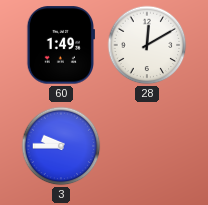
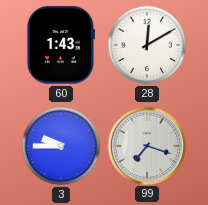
60: 1:49 -> 1:43 (60, 45)
99: none -> 7:18 (146, 145)
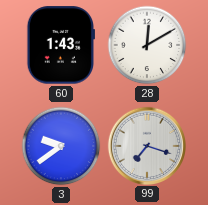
3: 9:45 -> 9:39 (61, 146)
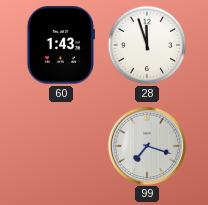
28: 12:10 -> 11:57 (147, 45)
3: 9:39 -> none (61, 146)
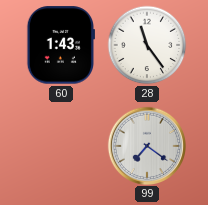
28: 11:57 -> 11:24 (147, 45)
99: 7:18 -> 7:21 (146, 145)
